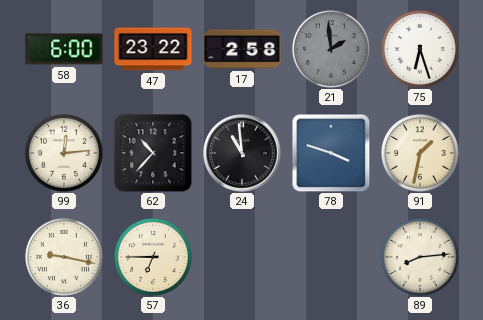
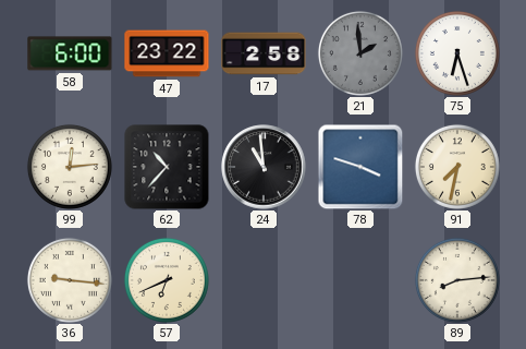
91: 1:32 -> 7:32 (457, 167)
36: 9:17 -> 9:16 (70, 280)
57: 6:45 -> 6:41 (167, 280)
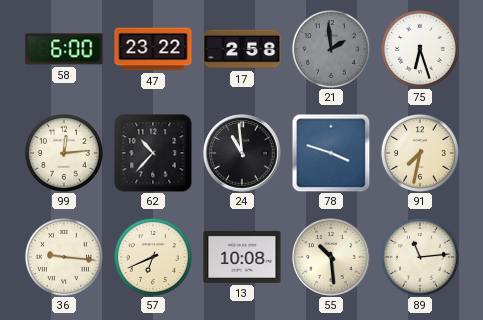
13: none -> 10:08 (242, 258)
55: none -> 10:29 (331, 257)
89: 8:14 -> 11:14 (420, 257)
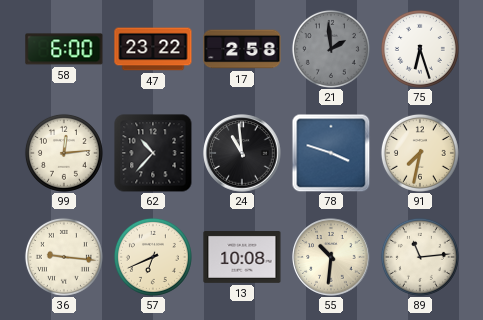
55: 10:29 -> 10:31 (331, 257)
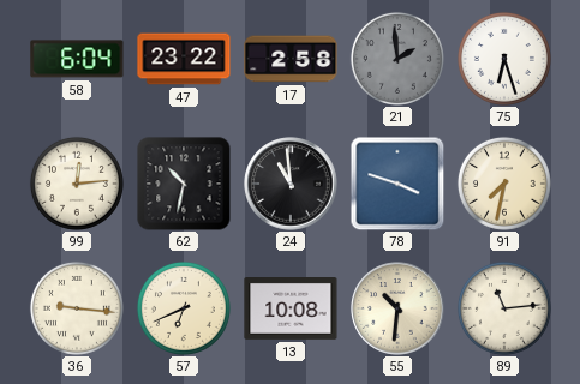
58: 6:00 -> 6:04 (77, 59)
62: 10:37 -> 10:32 (184, 184)
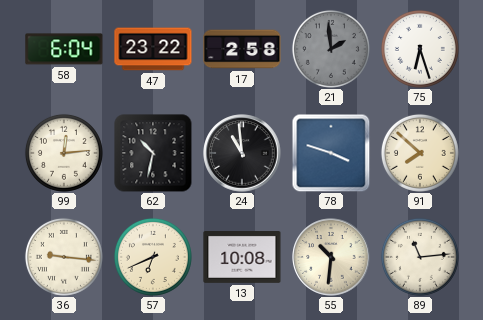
91: 7:32 -> 7:52 (420, 153)
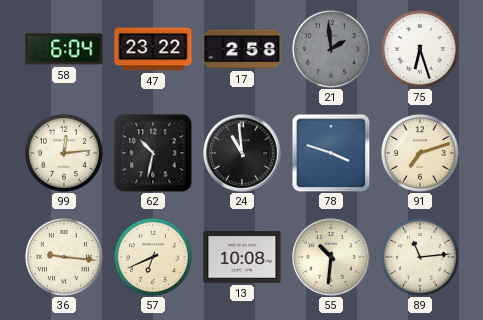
91: 7:52 -> 7:12 (420, 153)
